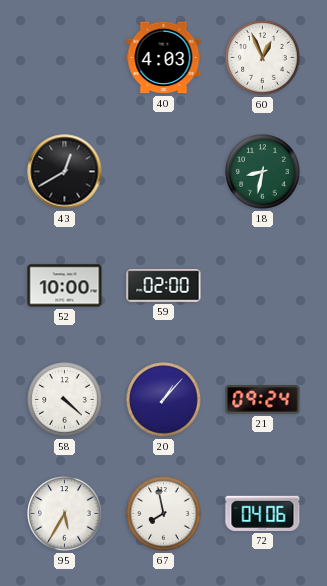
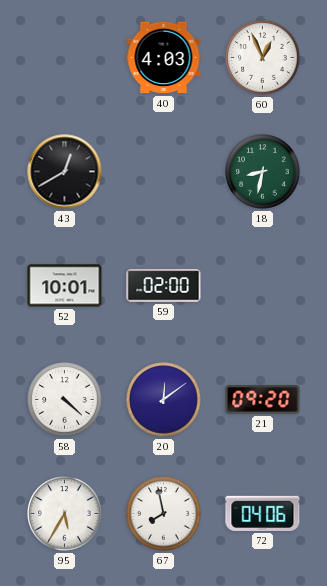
52: 10:00 -> 10:01 (65, 286)
20: 1:07 -> 12:09 (164, 400)
21: 09:24 -> 09:20 (263, 400)
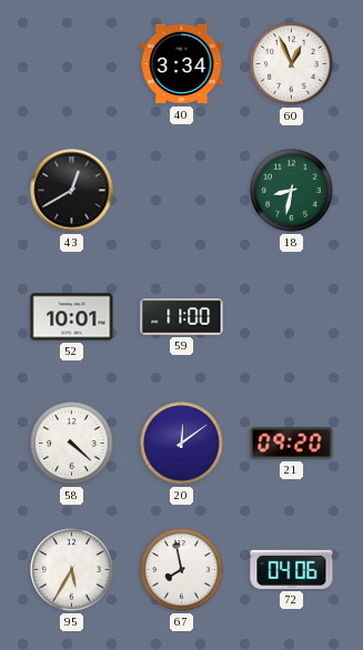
40: 4:03 -> 3:34 (182, 64)
59: 02:00 -> 11:00 (182, 317)
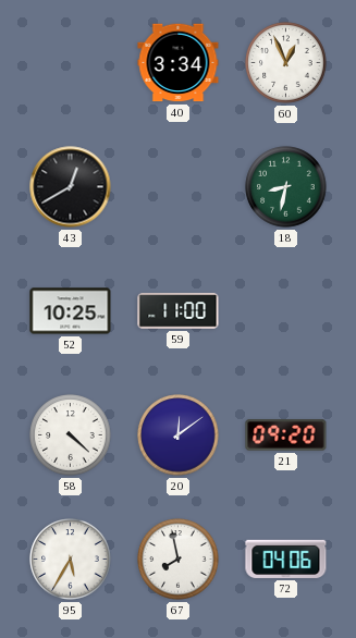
52: 10:01 -> 10:25 (71, 311)
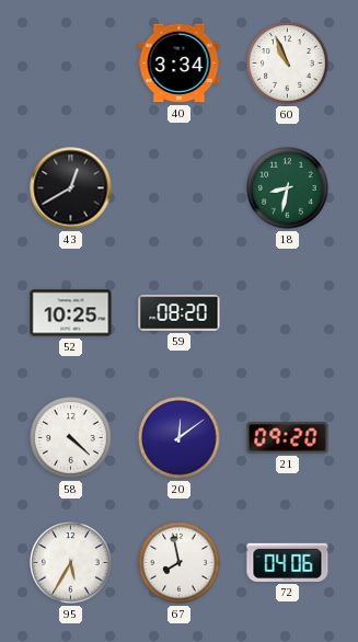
60: 12:56 -> 10:56 (288, 64)
59: 11:00 -> 08:20 (180, 313)
